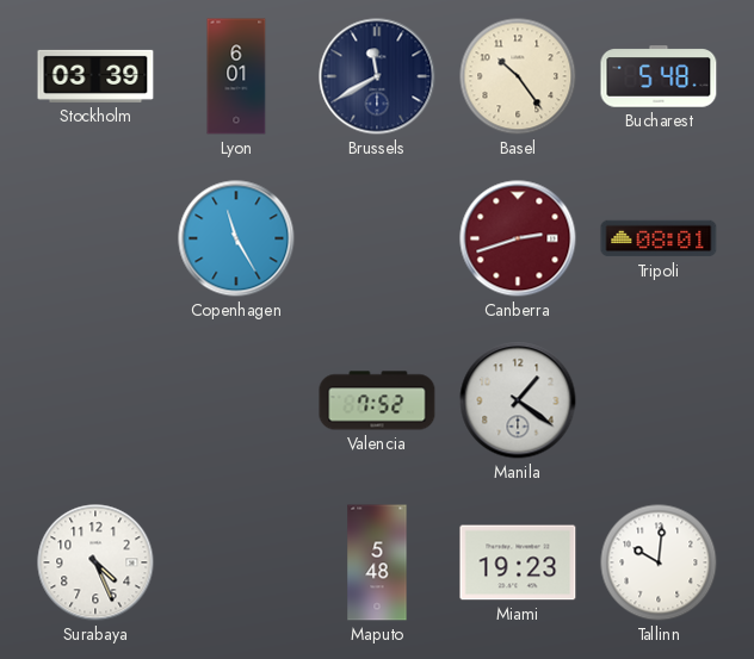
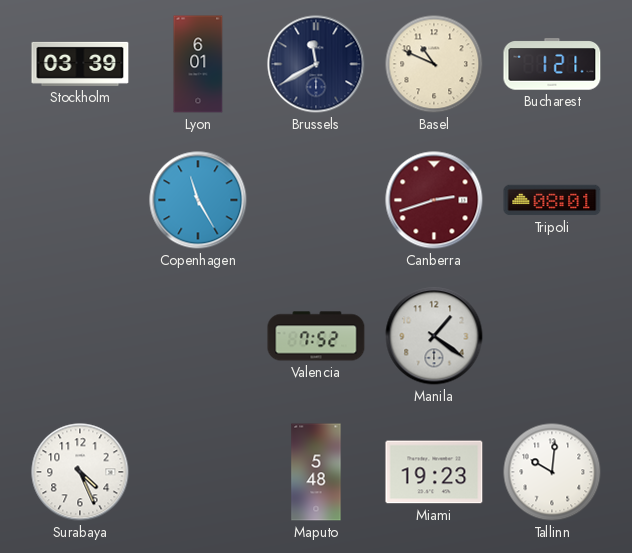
Basel: 10:24 -> 10:49 (434, 64)
Bucharest: 5:48 -> 1:21 (552, 64)
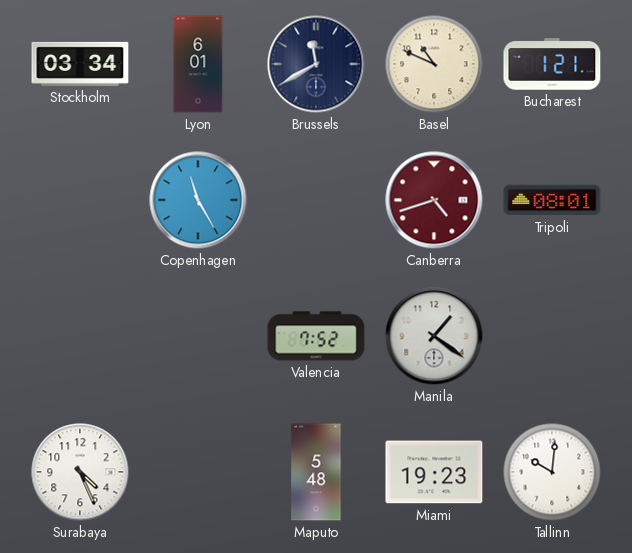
Stockholm: 03:39 -> 03:34 (80, 64)
Canberra: 2:42 -> 4:42 (434, 200)
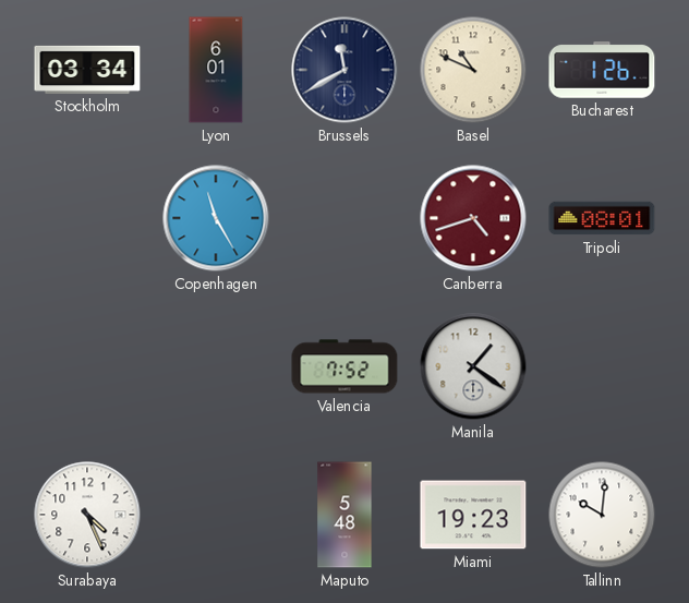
Bucharest: 1:21 -> 1:26 (602, 70)
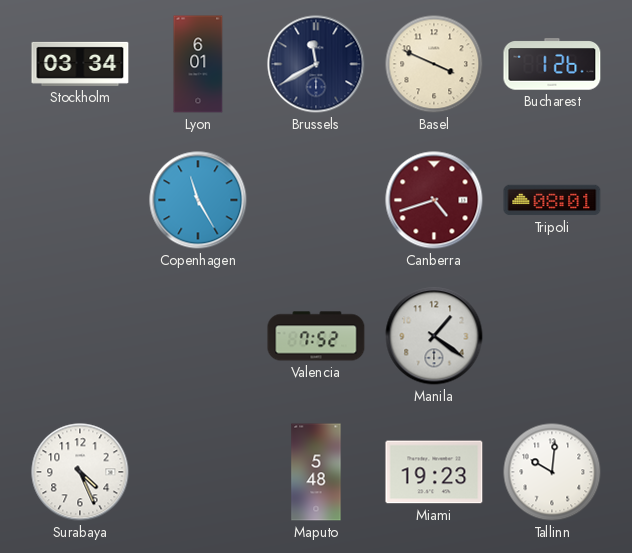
Basel: 10:49 -> 3:49 (434, 64)
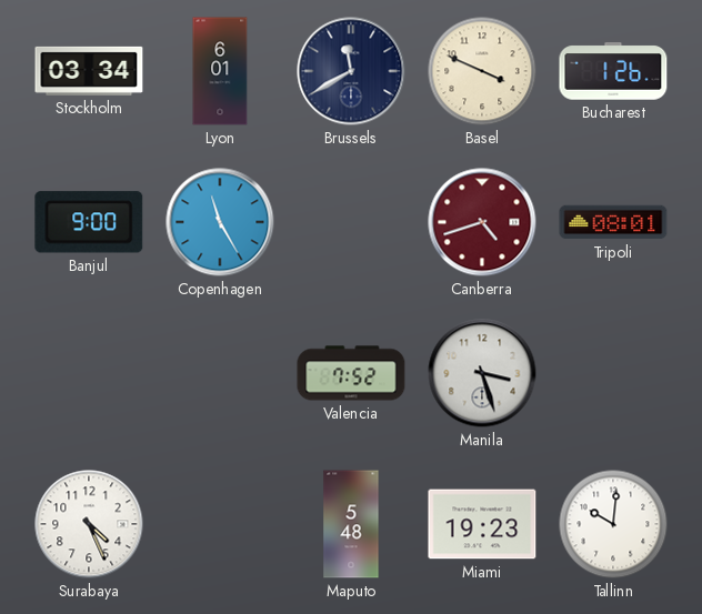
Banjul: none -> 9:00 (89, 222)
Manila: 1:21 -> 3:27 (482, 373)
